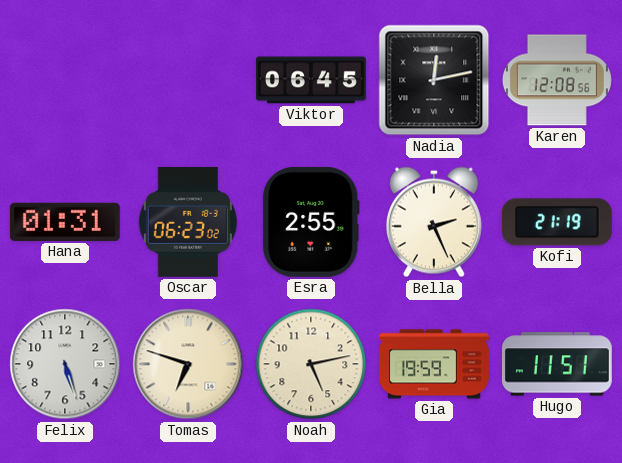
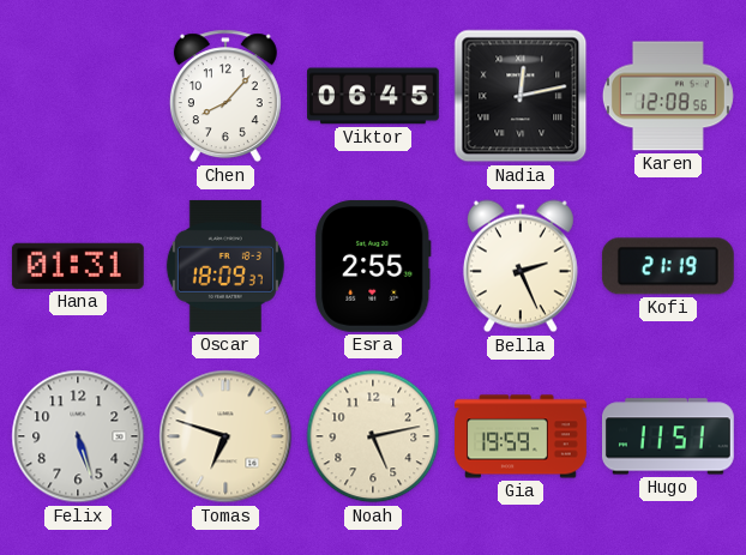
Chen: none -> 8:07 (225, 96)
Oscar: 06:23 -> 18:09 (225, 266)
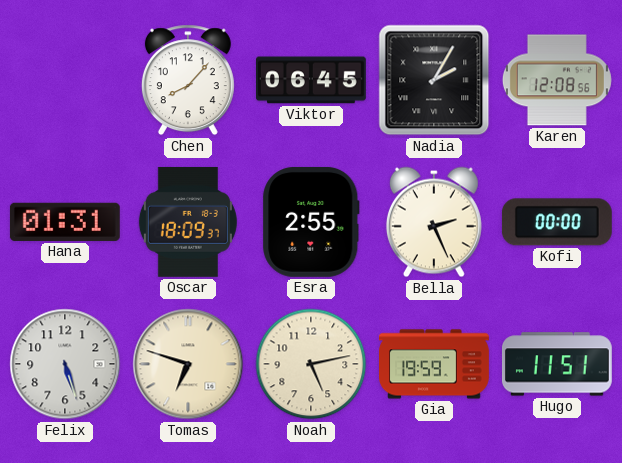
Nadia: 12:13 -> 2:05 (434, 80)
Kofi: 21:19 -> 00:00 (557, 222)
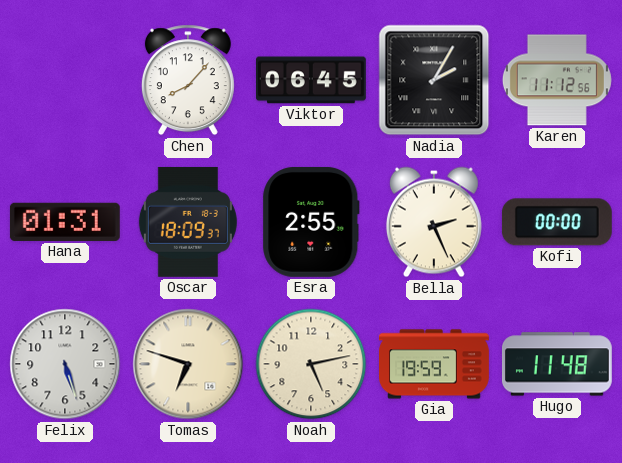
Karen: 12:08 -> 11:12 (557, 80)
Hugo: 11:51 -> 11:48 (557, 364)
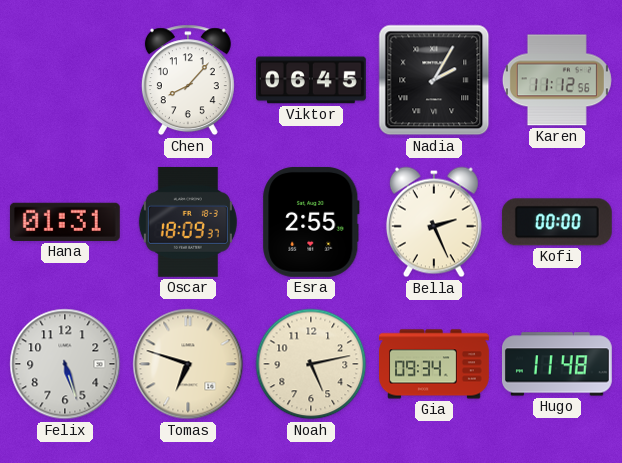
Gia: 19:59 -> 09:34 (434, 364)
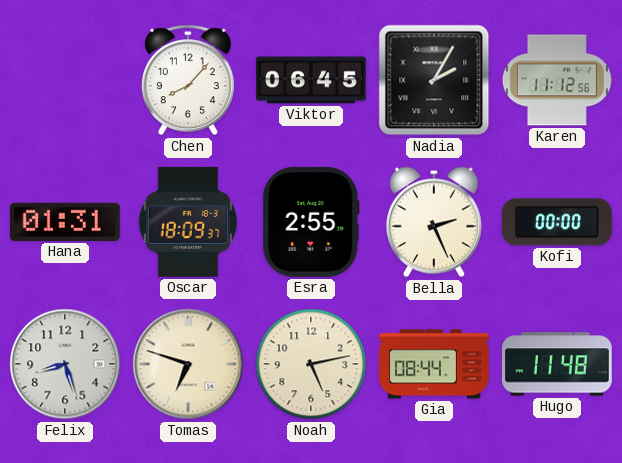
Felix: 5:27 -> 8:27 (65, 364)
Gia: 09:34 -> 08:44 (434, 364)
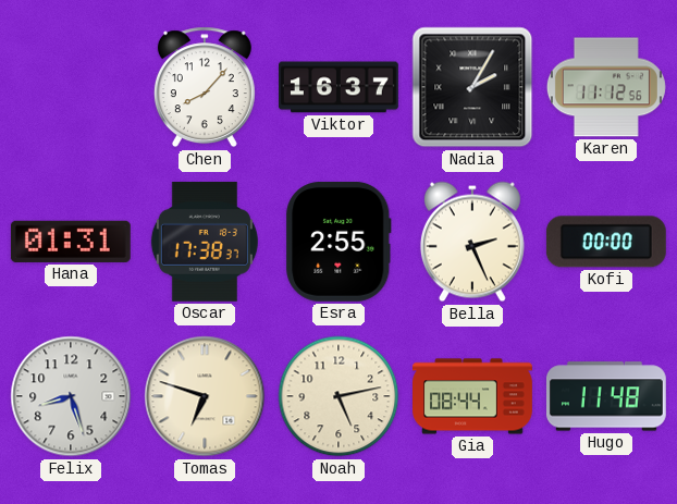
Viktor: 06:45 -> 16:37 (340, 87)
Oscar: 18:09 -> 17:38 (205, 242)
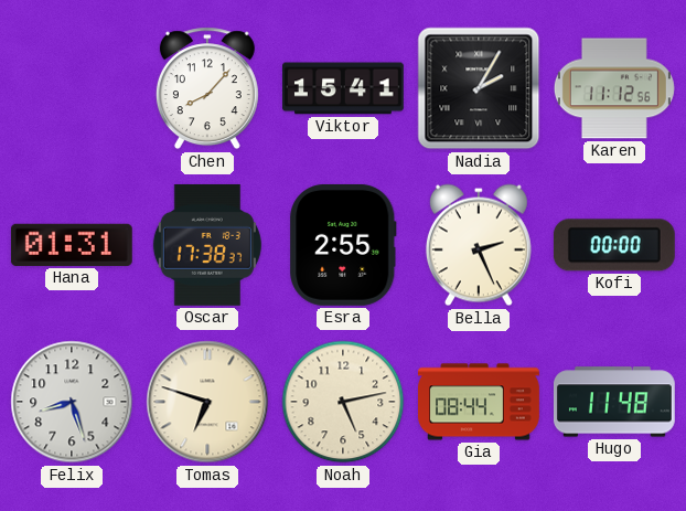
Viktor: 16:37 -> 15:41 (344, 88)
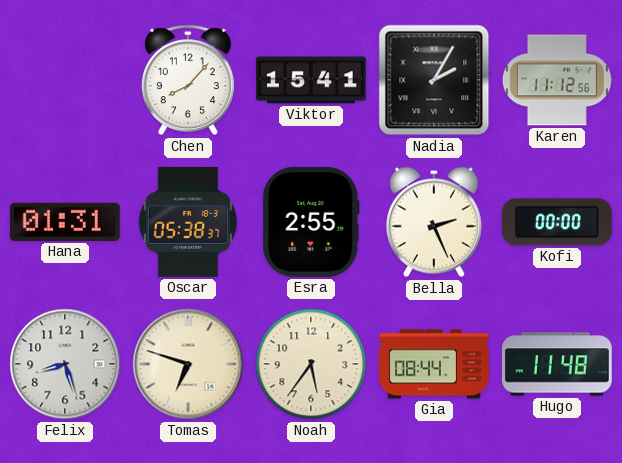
Oscar: 17:38 -> 05:38 (188, 222)
Noah: 5:13 -> 5:36 (311, 364)
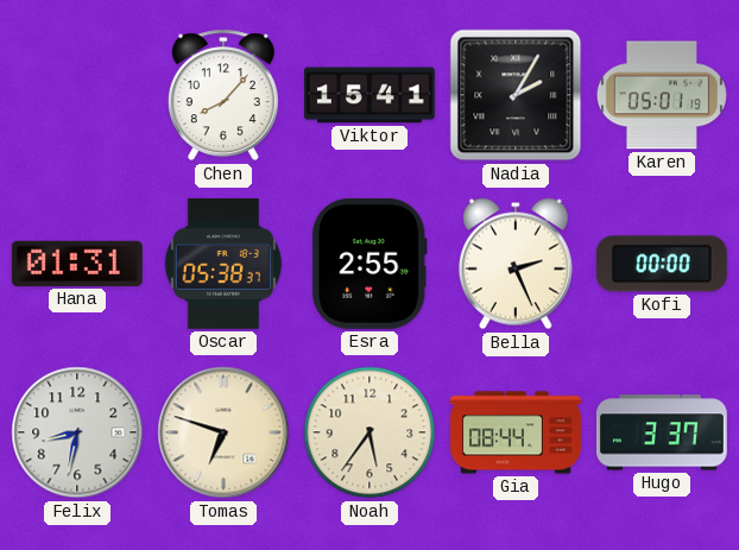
Karen: 11:12 -> 05:01 (662, 95)
Felix: 8:27 -> 8:32 (77, 432)
Hugo: 11:48 -> 3:37 (662, 432)
